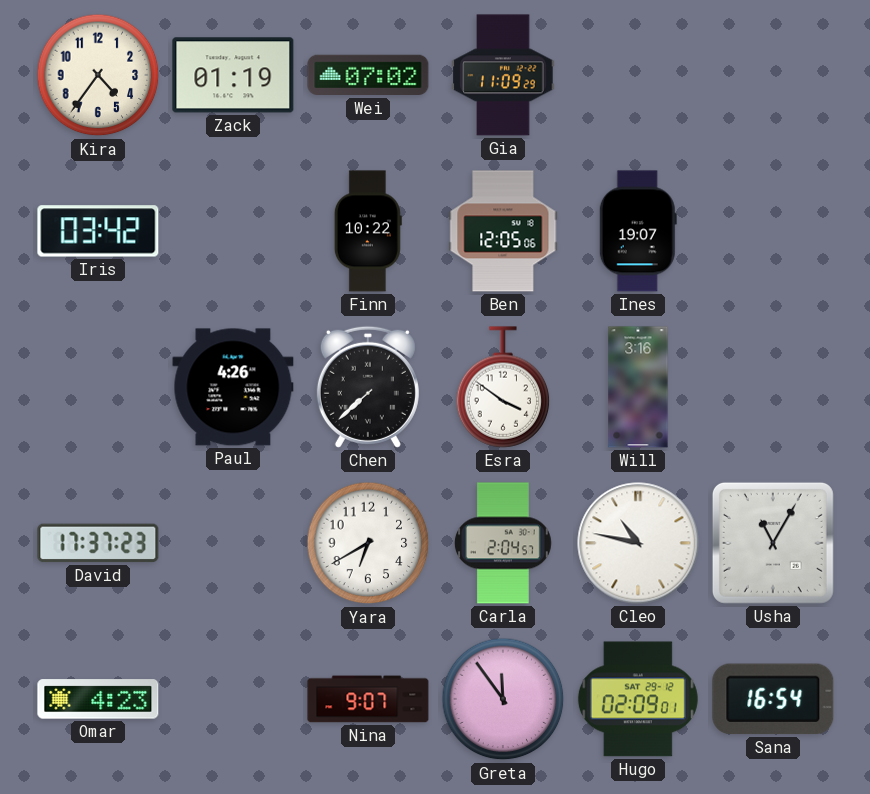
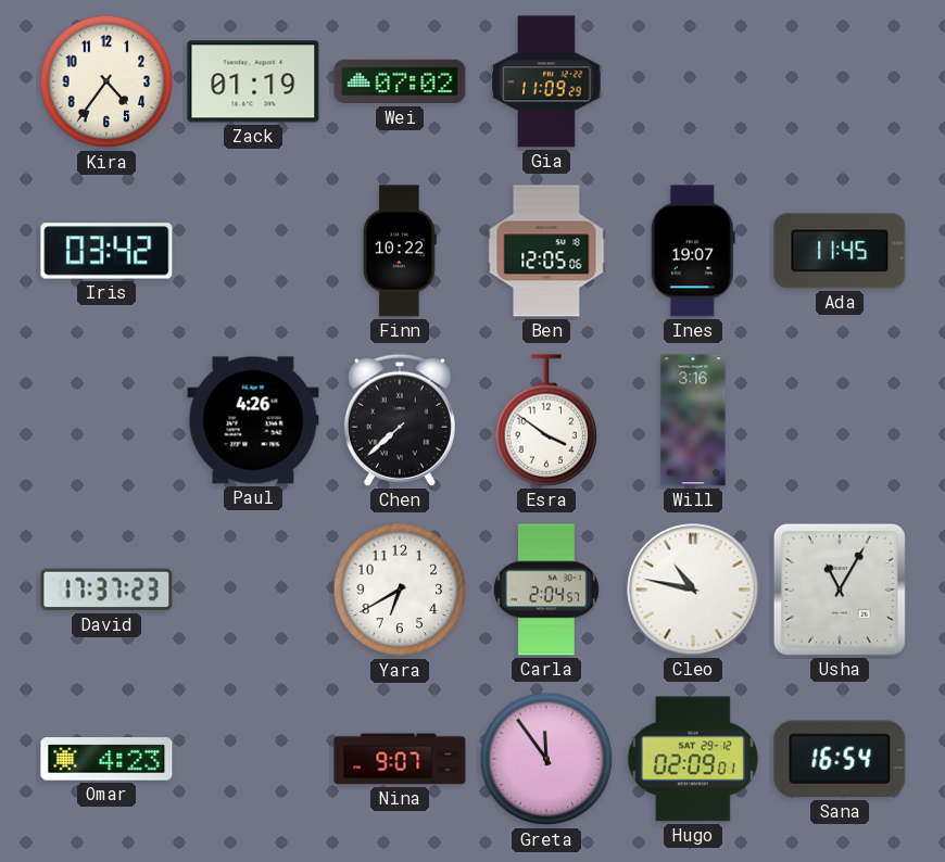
Ada: none -> 11:45 (840, 251)
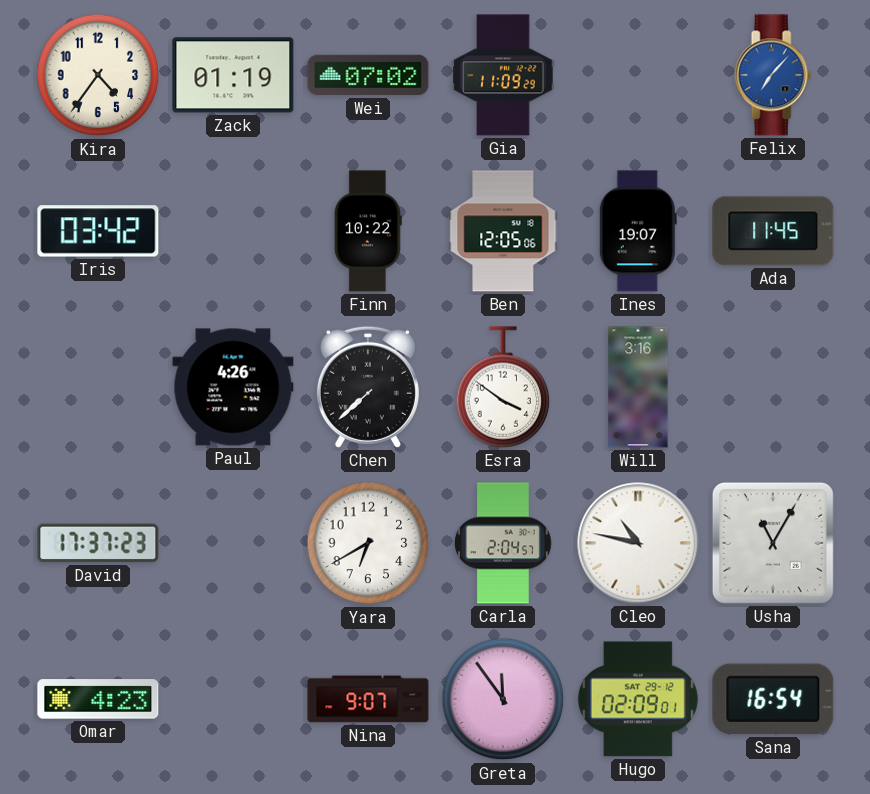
Felix: none -> 7:07 (773, 75)
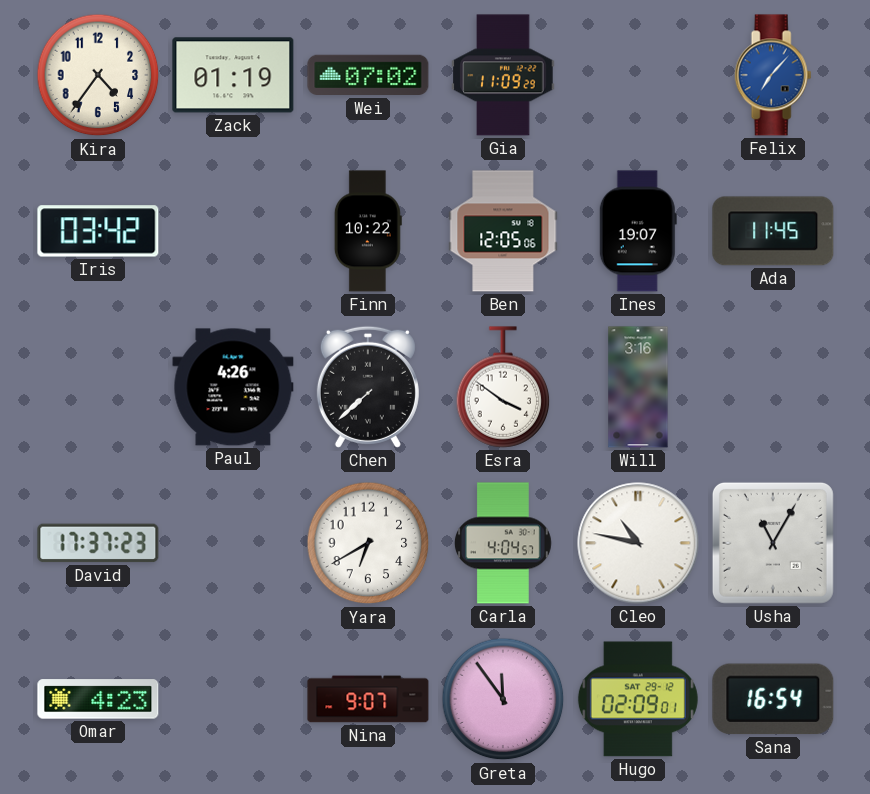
Carla: 2:04 -> 4:04 (503, 543)
